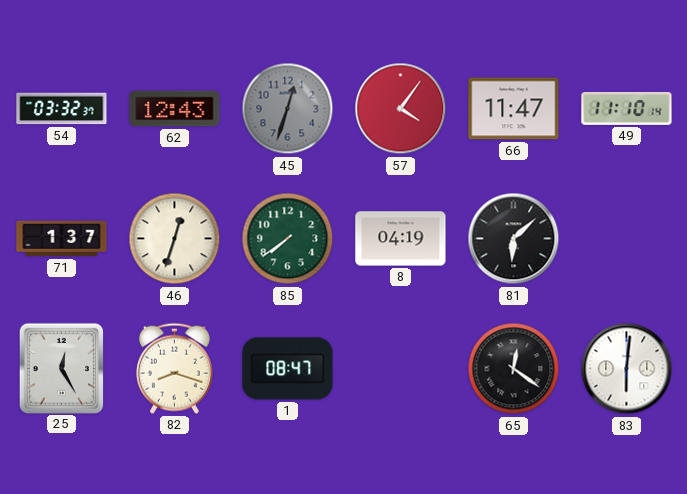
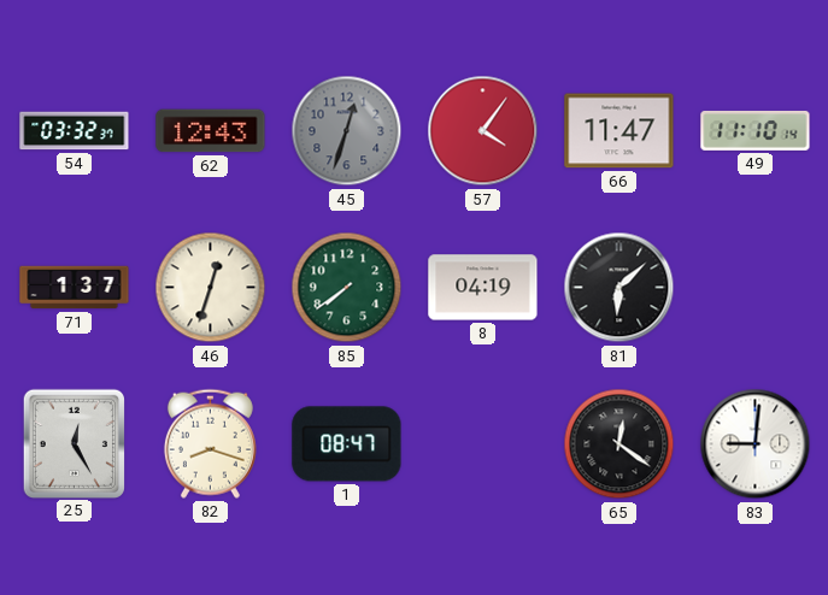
83: 6:01 -> 9:01 (756, 444)
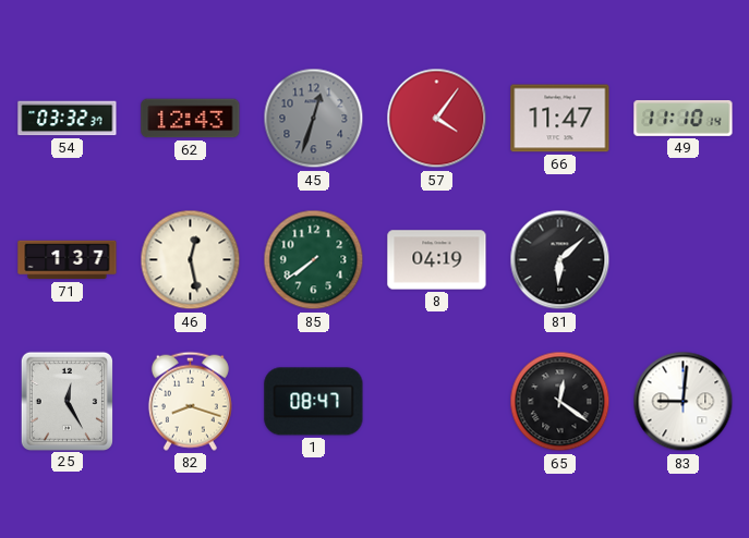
46: 12:33 -> 12:28 (191, 260)
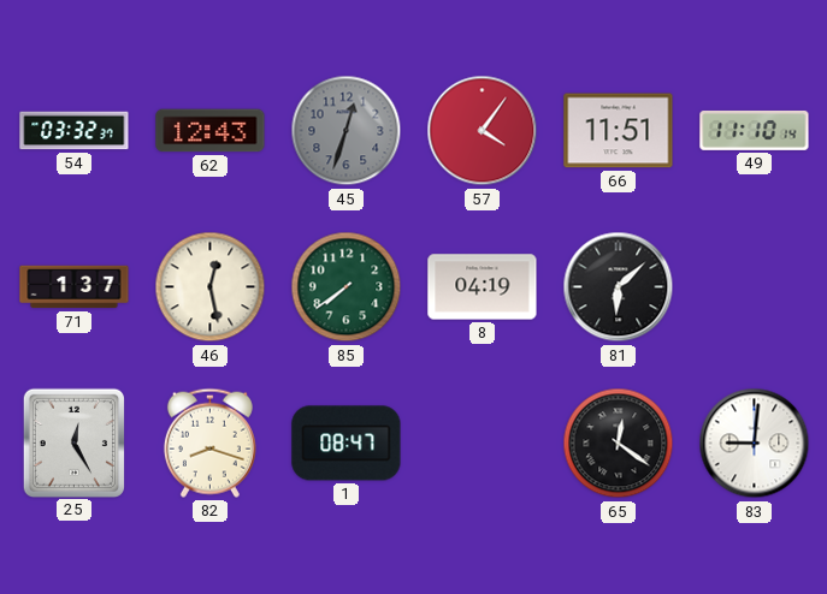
66: 11:47 -> 11:51 (619, 131)
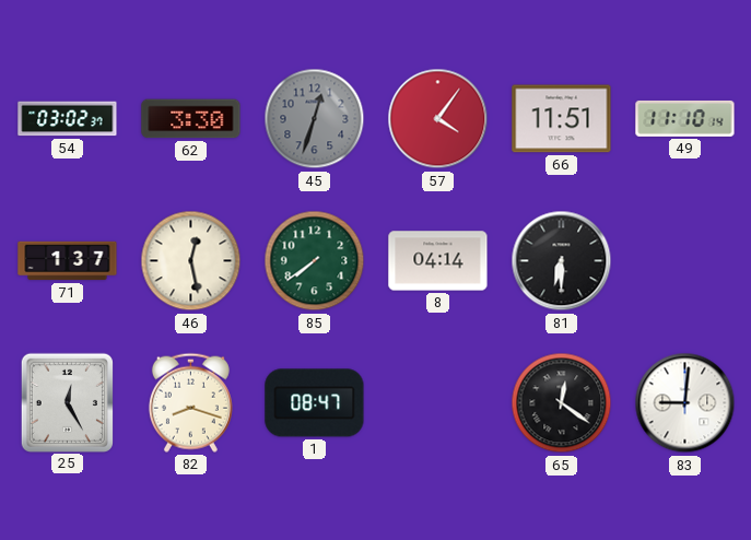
54: 03:32 -> 03:02 (68, 119)
62: 12:43 -> 3:30 (191, 119)
8: 04:19 -> 04:14 (438, 261)
81: 6:08 -> 6:30 (562, 261)
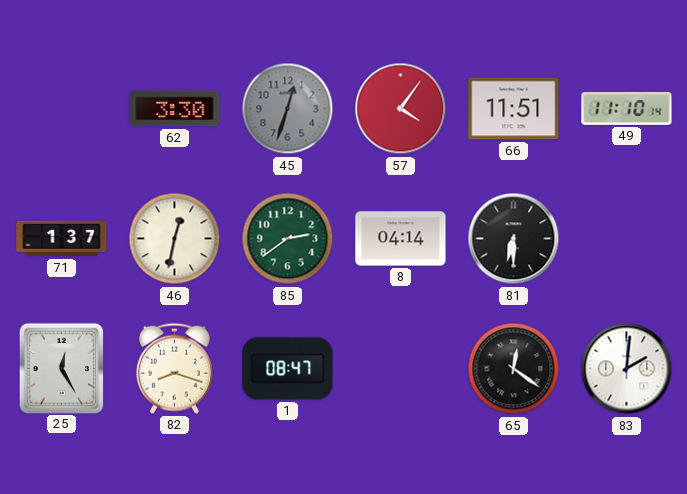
54: 03:02 -> none (68, 119)
46: 12:28 -> 12:32 (175, 239)
85: 7:39 -> 2:39 (288, 239)
83: 9:01 -> 2:01 (627, 369)
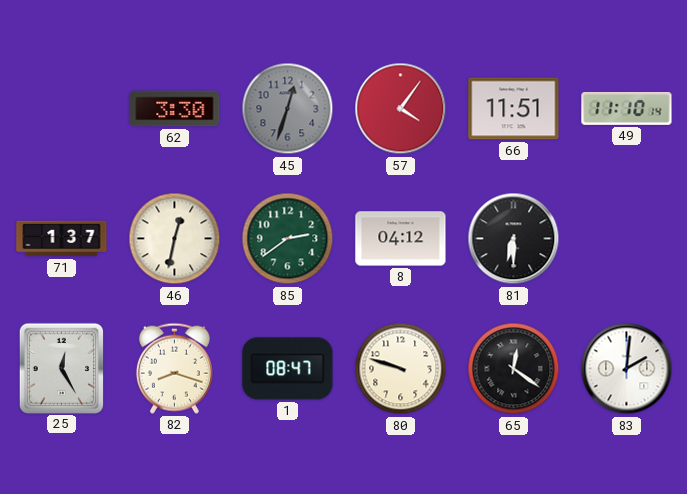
8: 04:14 -> 04:12 (401, 239)
80: none -> 9:48 (401, 369)
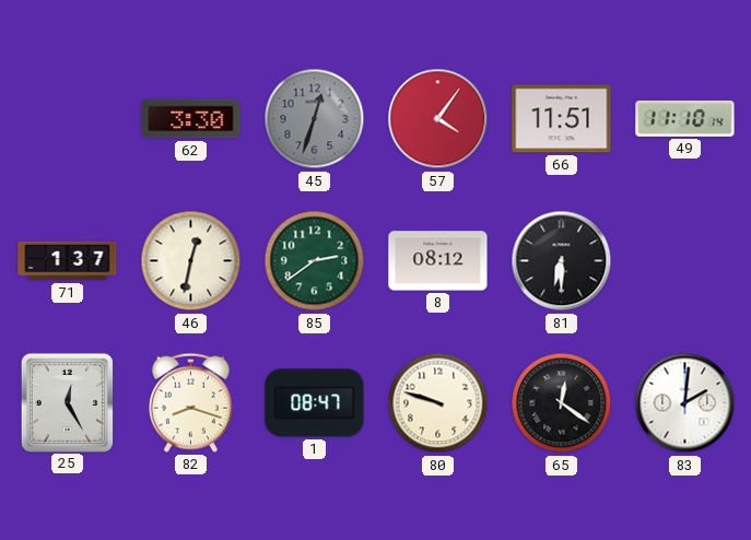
8: 04:12 -> 08:12 (438, 261)
